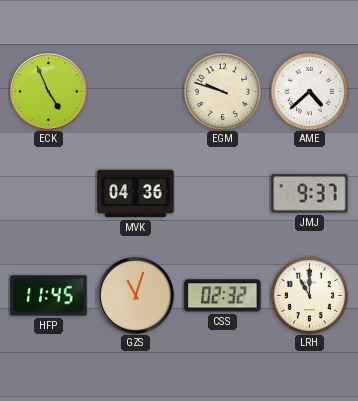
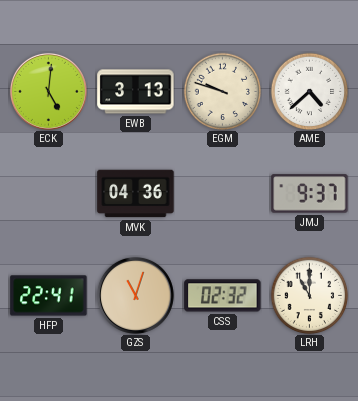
ECK: 4:56 -> 5:01 (48, 91)
EWB: none -> 3:13 (136, 92)
HFP: 11:45 -> 22:41 (49, 296)
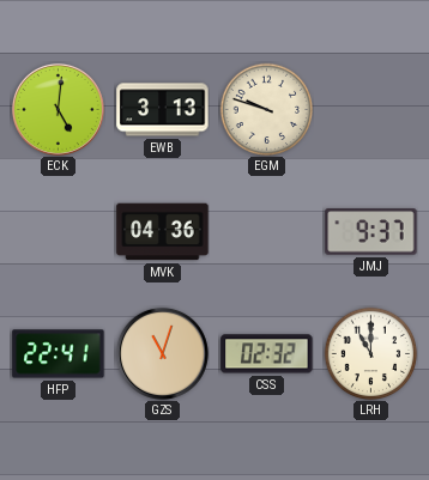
AME: 4:38 -> none (309, 91)
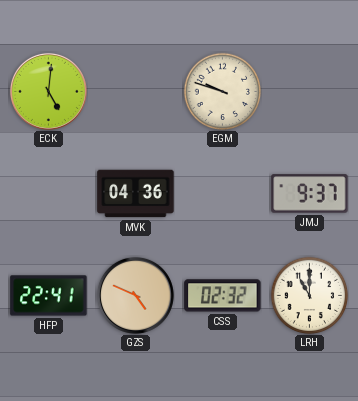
EWB: 3:13 -> none (163, 110)
GZS: 11:03 -> 4:49 (135, 295)
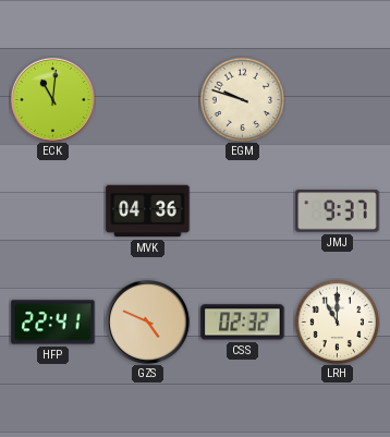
ECK: 5:01 -> 11:01 (52, 99)
